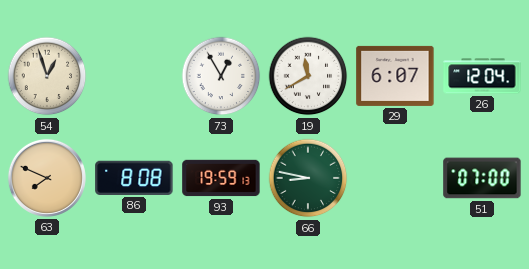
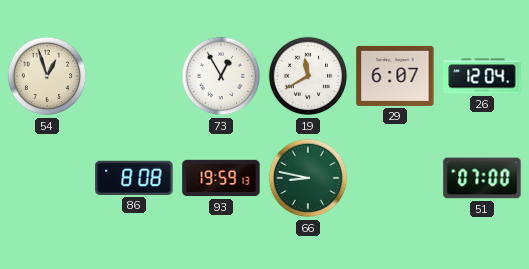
63: 7:49 -> none (47, 178)
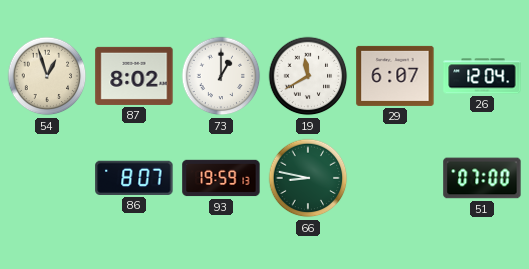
87: none -> 8:02 (134, 76)
73: 12:55 -> 1:00 (221, 76)
86: 8:08 -> 8:07 (134, 178)
